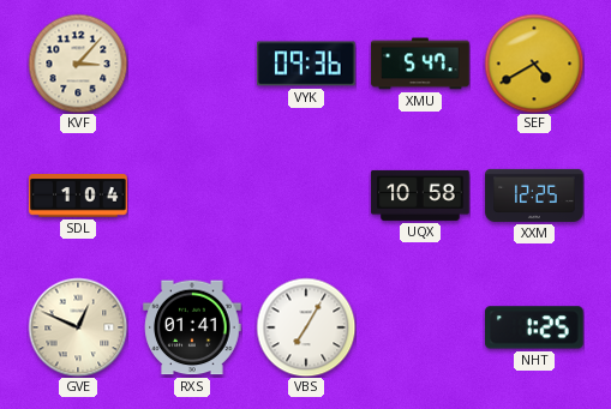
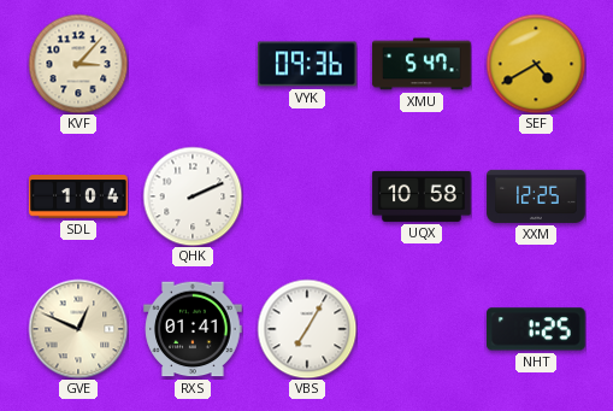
QHK: none -> 2:11 (193, 196)
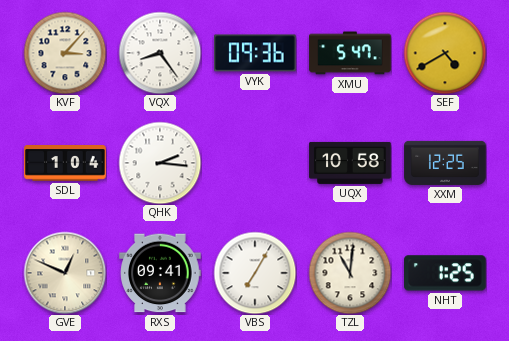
VQX: none -> 8:24 (160, 53)
QHK: 2:11 -> 2:16 (160, 163)
RXS: 01:41 -> 09:41 (160, 273)
TZL: none -> 11:01 (350, 273)
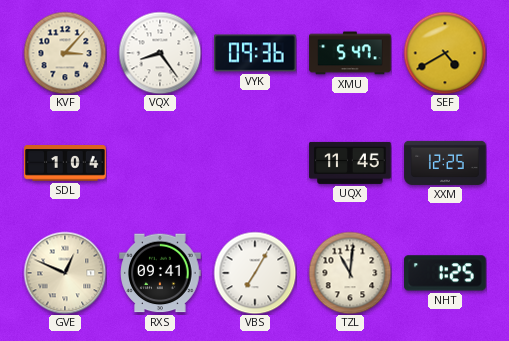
QHK: 2:16 -> none (160, 163)
UQX: 10:58 -> 11:45 (350, 163)
